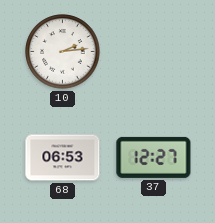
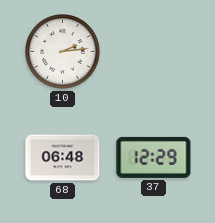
68: 06:53 -> 06:48 (63, 158)
37: 12:27 -> 12:29 (154, 157)
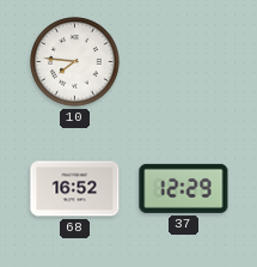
10: 2:14 -> 7:46 (75, 62)
68: 06:48 -> 16:52 (75, 189)
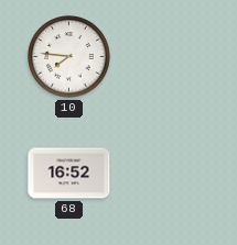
37: 12:29 -> none (184, 188)
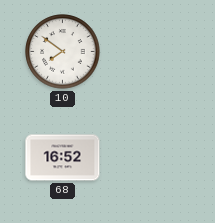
10: 7:46 -> 7:51 (63, 52)
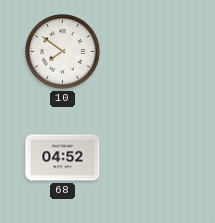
68: 16:52 -> 04:52 (63, 158)
